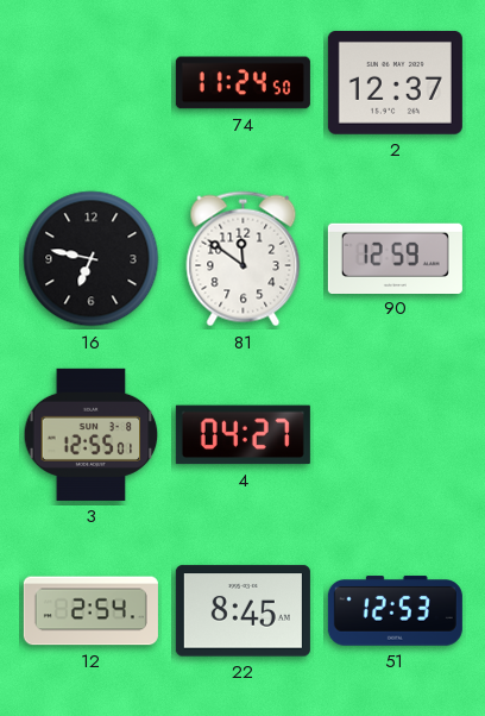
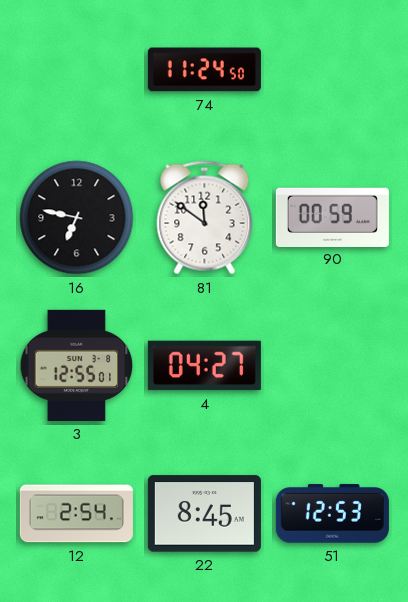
2: 12:37 -> none (395, 82)
90: 12:59 -> 00:59 (332, 217)
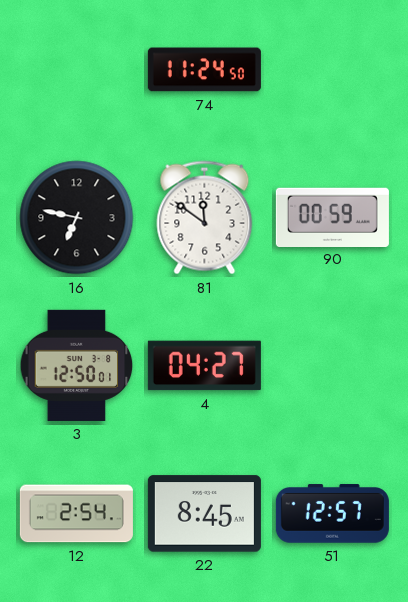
3: 12:55 -> 12:50 (77, 365)
51: 12:53 -> 12:57 (332, 514)
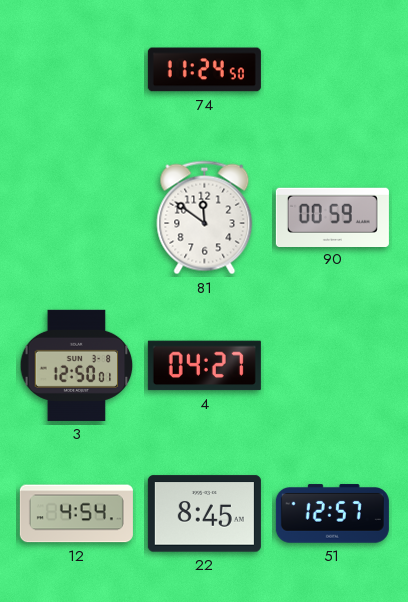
16: 6:47 -> none (77, 218)
12: 2:54 -> 4:54 (76, 514)
